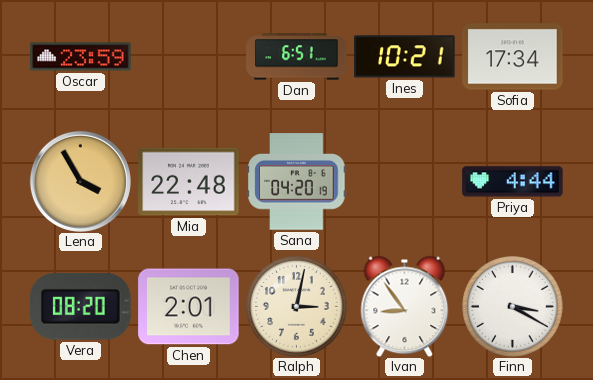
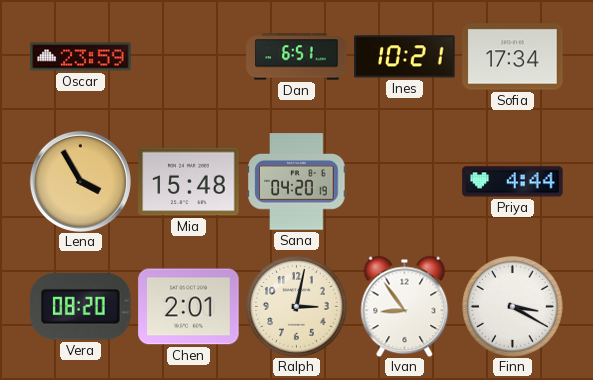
Mia: 22:48 -> 15:48 (189, 182)
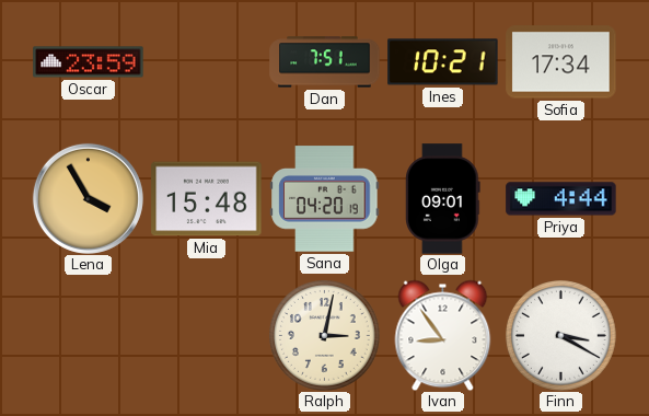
Dan: 6:51 -> 7:51 (325, 62)
Olga: none -> 09:01 (443, 199)
Vera: 08:20 -> none (81, 307)
Chen: 2:01 -> none (189, 307)
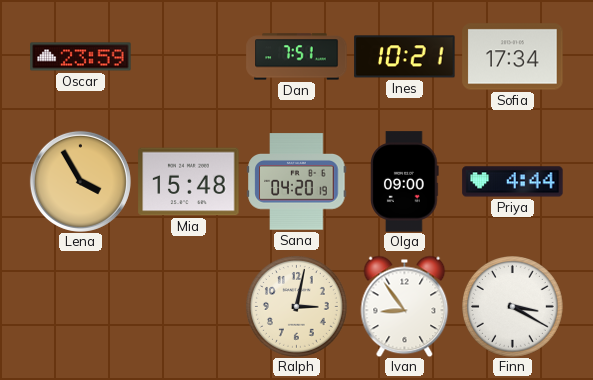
Olga: 09:01 -> 09:00 (405, 182)
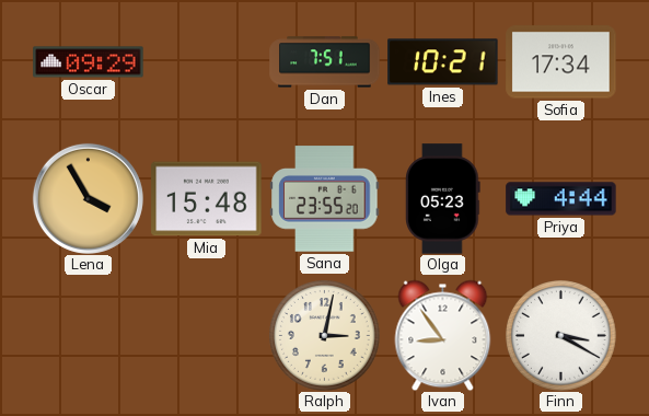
Oscar: 23:59 -> 09:29 (89, 62)
Sana: 04:20 -> 23:55 (325, 199)
Olga: 09:00 -> 05:23 (443, 199)
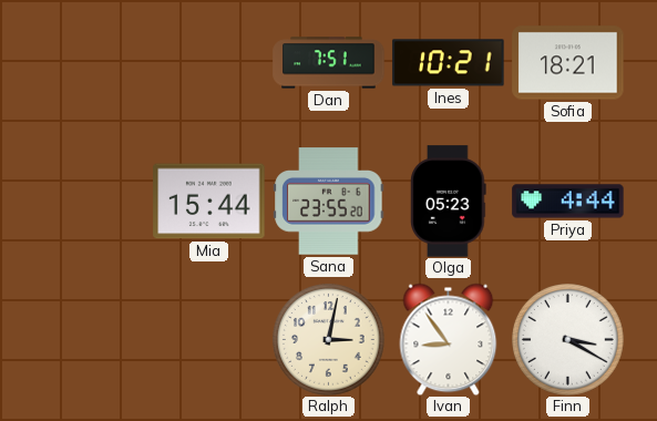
Oscar: 09:29 -> none (89, 62)
Sofia: 17:34 -> 18:21 (568, 63)
Lena: 3:55 -> none (88, 198)
Mia: 15:48 -> 15:44 (209, 202)
